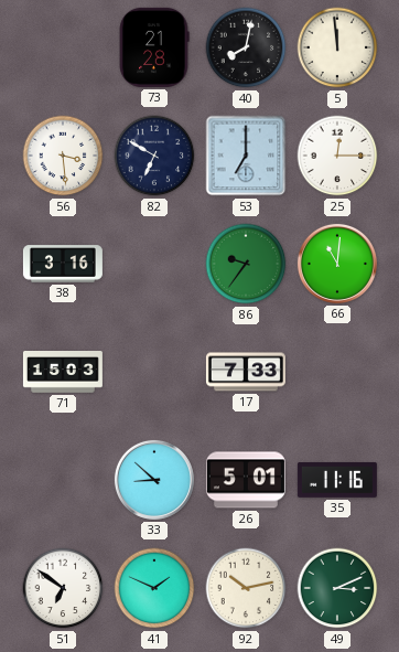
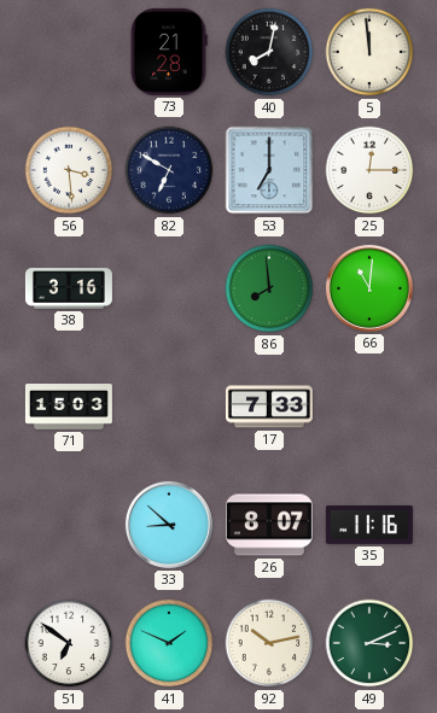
86: 9:36 -> 7:59 (269, 288)
26: 5:01 -> 8:07 (269, 525)
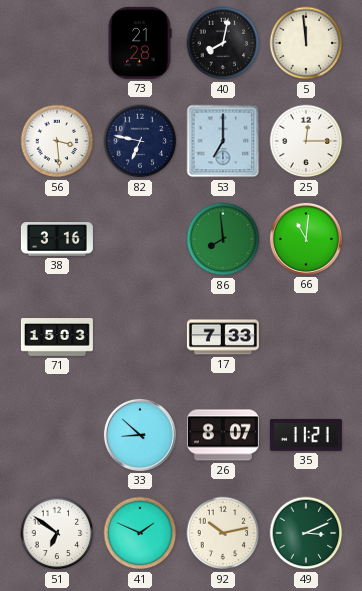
82: 6:50 -> 6:47 (140, 141)
35: 11:16 -> 11:21 (306, 435)
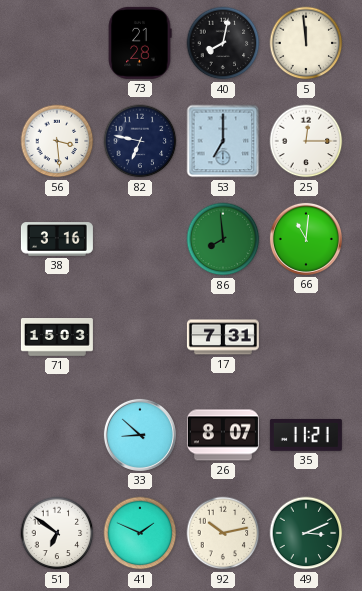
17: 7:33 -> 7:31 (223, 337)
